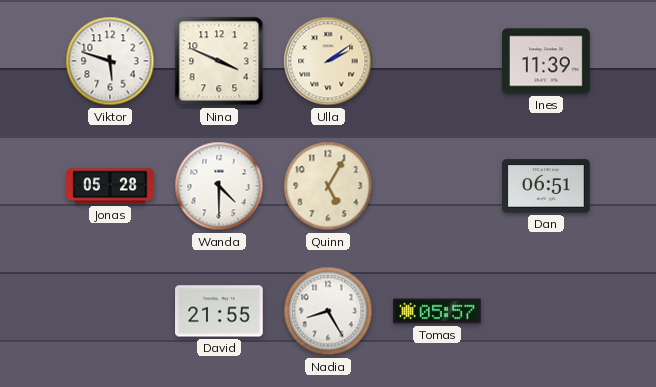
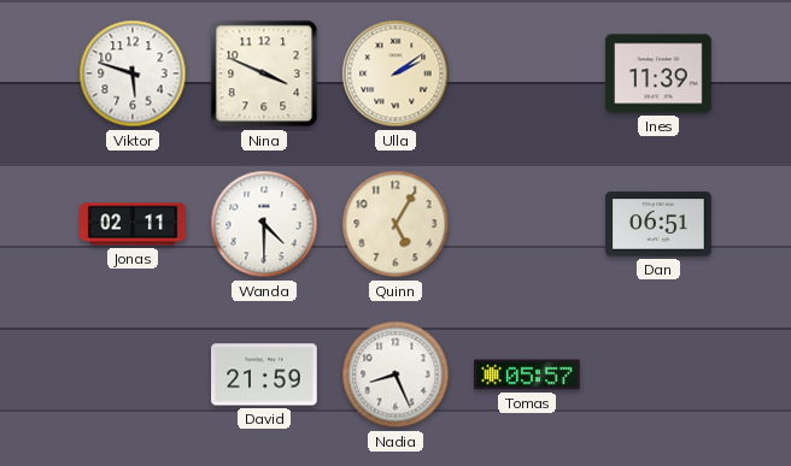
Jonas: 05:28 -> 02:11 (133, 224)
David: 21:55 -> 21:59 (264, 374)
Nadia: 8:25 -> 8:26 (395, 374)
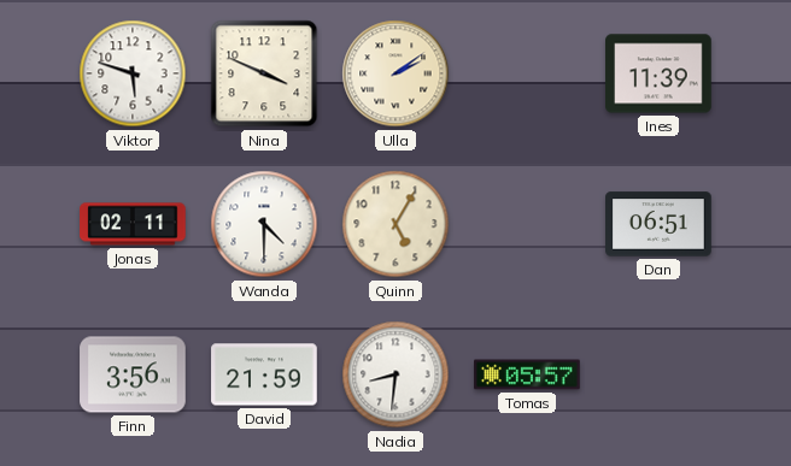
Finn: none -> 3:56 (133, 374)
Nadia: 8:26 -> 8:31 (395, 374)
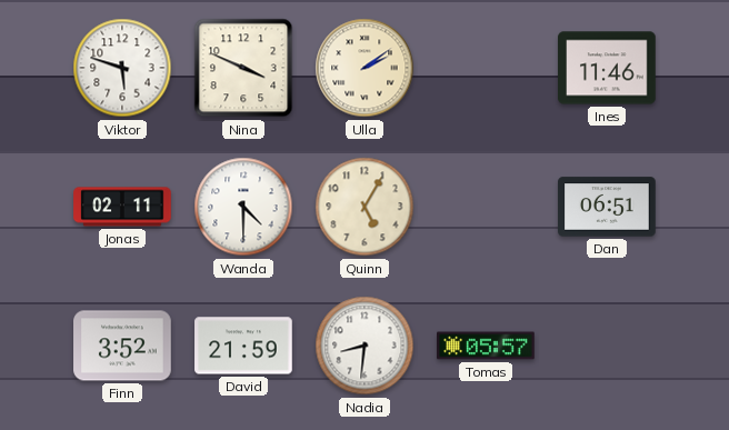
Ines: 11:39 -> 11:46 (607, 68)
Finn: 3:56 -> 3:52 (122, 346)
